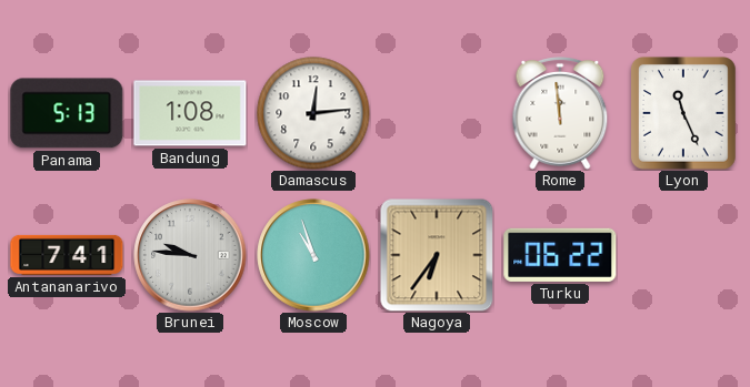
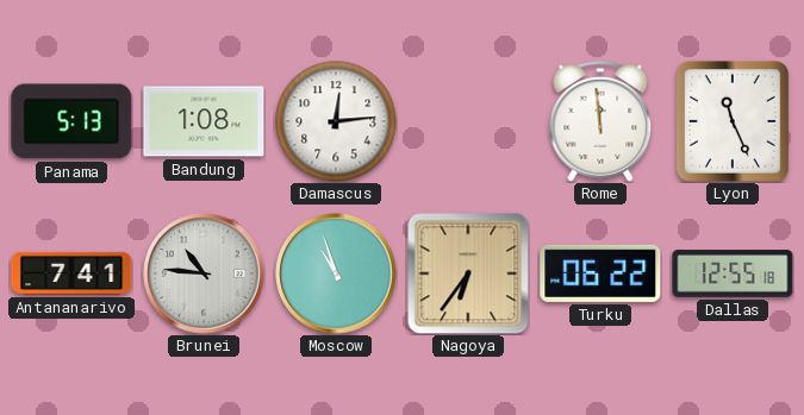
Brunei: 9:46 -> 10:46 (204, 273)
Dallas: none -> 12:55 (733, 273)
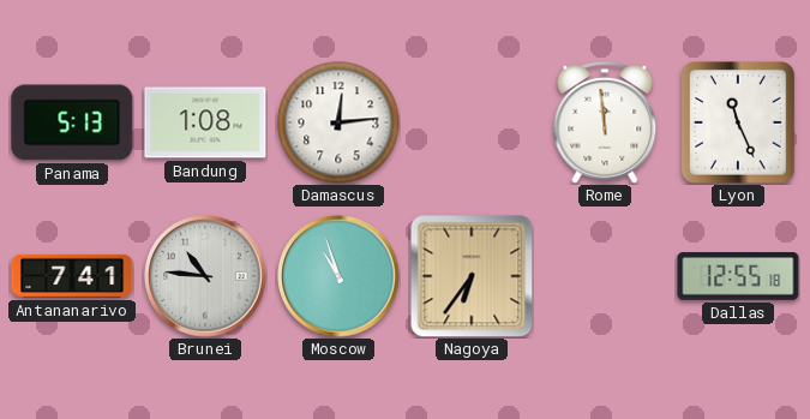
Turku: 06:22 -> none (600, 273)
